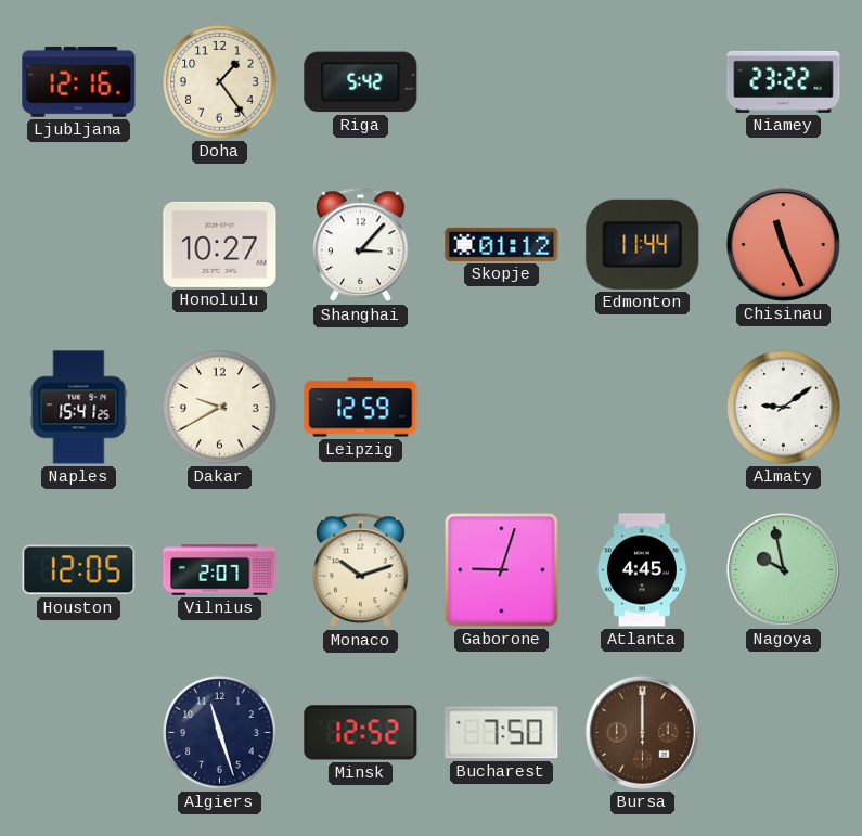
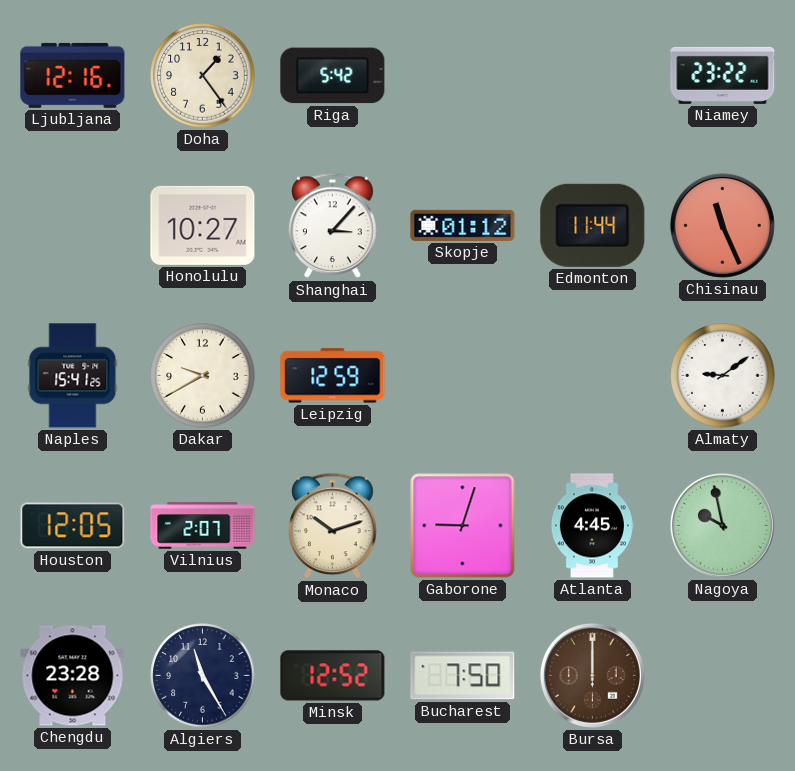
Chengdu: none -> 23:28 (73, 676)
Algiers: 11:27 -> 11:25 (203, 676)
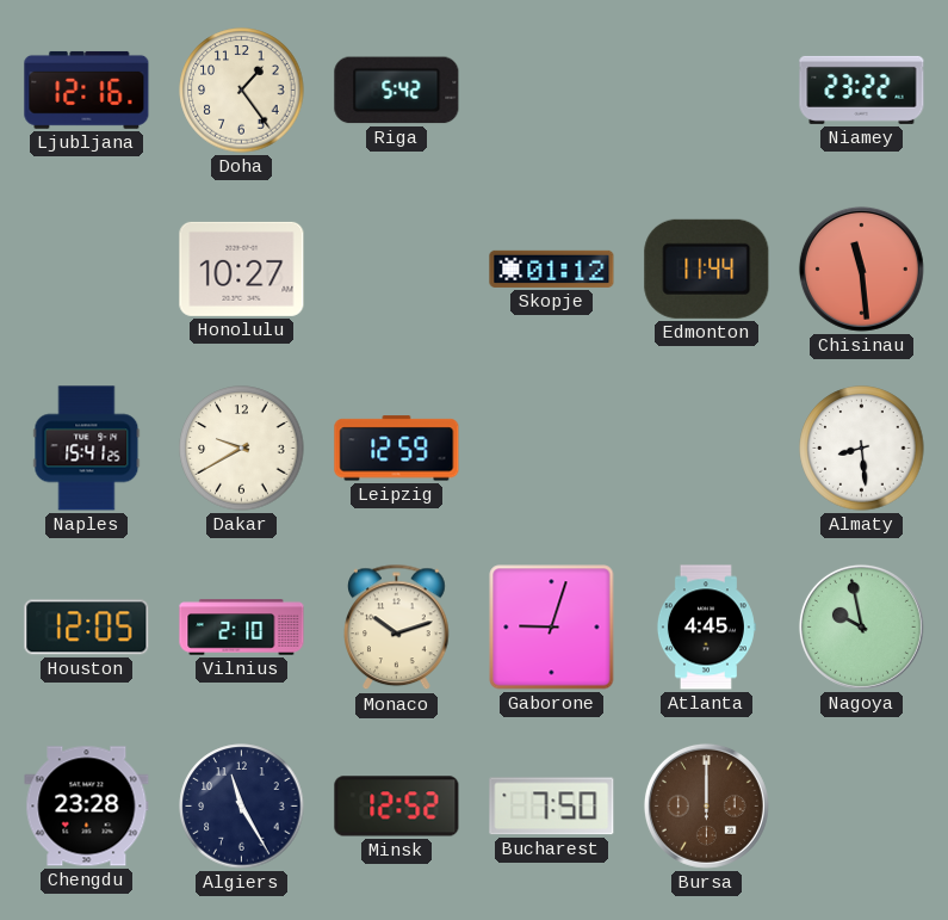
Shanghai: 3:07 -> none (333, 226)
Chisinau: 11:26 -> 11:29 (861, 268)
Almaty: 9:09 -> 8:29 (862, 449)
Vilnius: 2:07 -> 2:10 (242, 628)
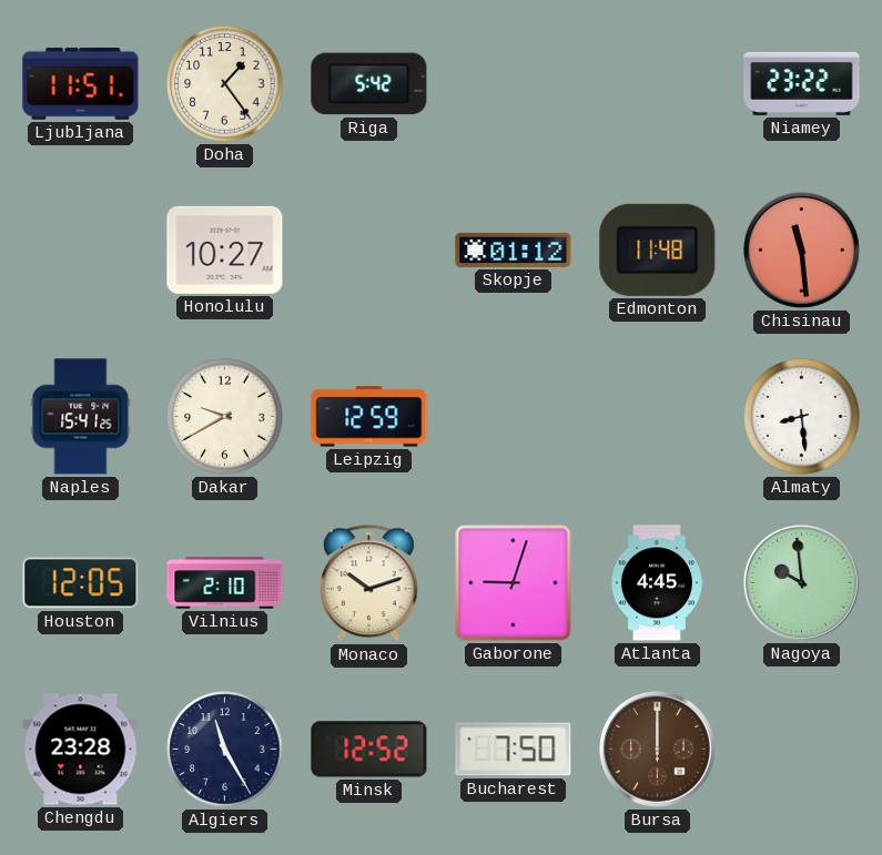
Ljubljana: 12:16 -> 11:51 (81, 83)
Edmonton: 11:44 -> 11:48 (658, 250)
Nagoya: 9:58 -> 9:59 (801, 582)
